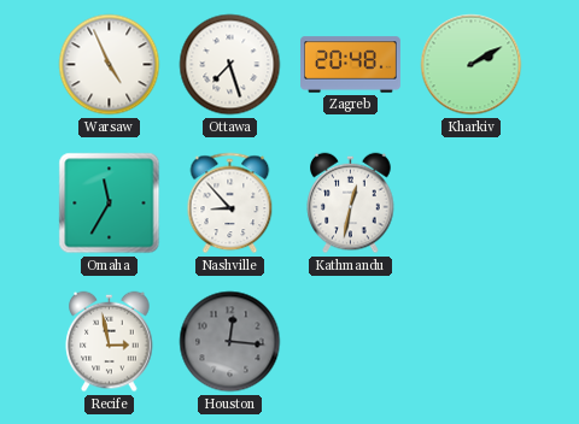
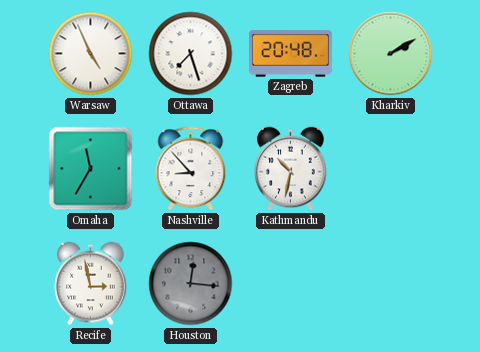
Kathmandu: 12:32 -> 10:32 (291, 169)
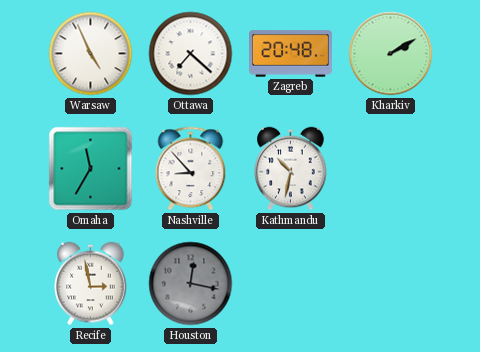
Ottawa: 7:27 -> 7:22 (191, 54)
Houston: 12:16 -> 12:17 (191, 284)
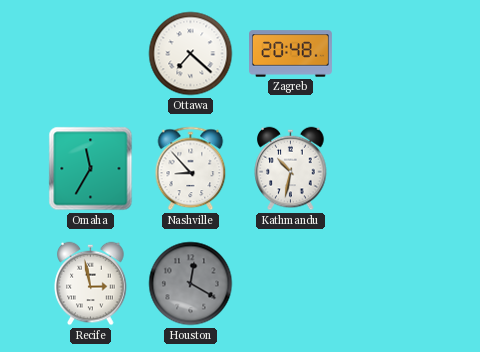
Warsaw: 4:56 -> none (91, 54)
Kharkiv: 2:10 -> none (391, 54)
Houston: 12:17 -> 12:20 (191, 284)
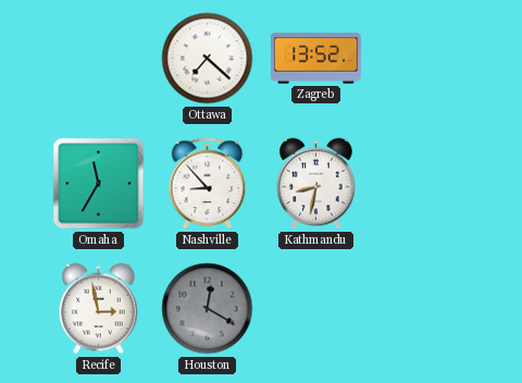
Zagreb: 20:48 -> 13:52 (316, 59)
Kathmandu: 10:32 -> 8:32 (316, 184)
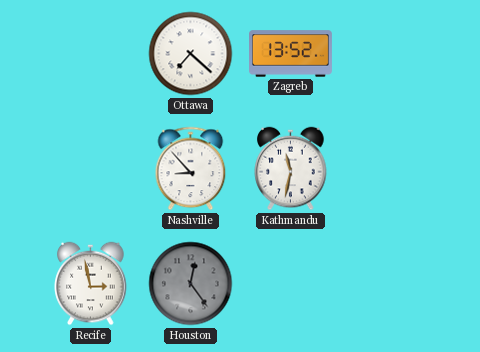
Omaha: 11:35 -> none (99, 184)
Kathmandu: 8:32 -> 11:32 (291, 169)
Houston: 12:20 -> 12:24 (191, 284)
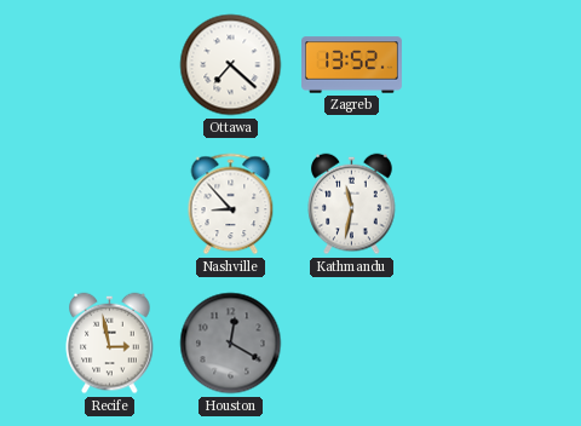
Houston: 12:24 -> 12:20 (231, 344)
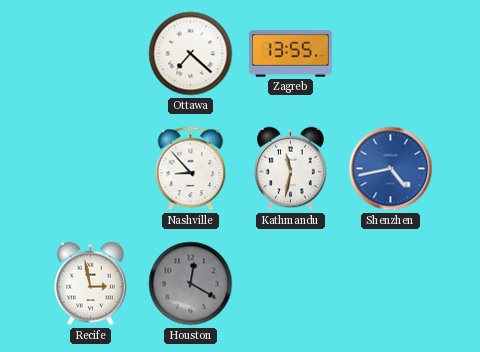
Zagreb: 13:52 -> 13:55 (291, 54)
Shenzhen: none -> 4:43 (391, 169)
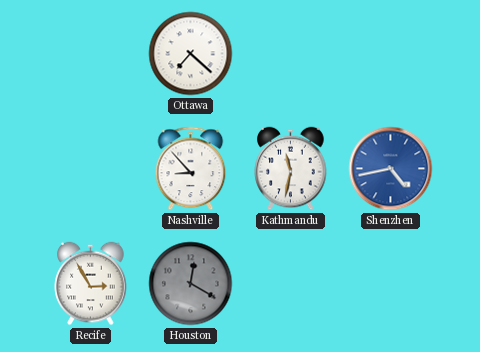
Zagreb: 13:55 -> none (291, 54)
Recife: 2:58 -> 2:55 (91, 284)
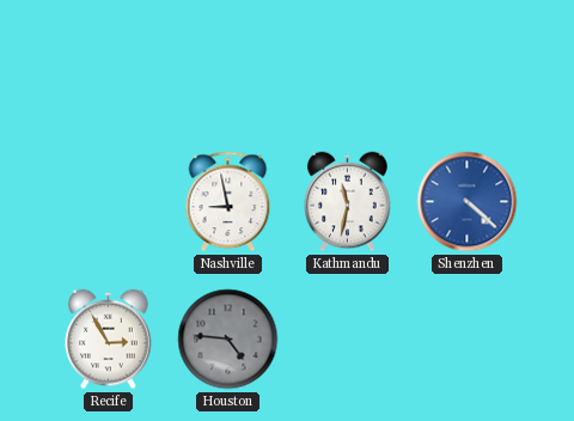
Ottawa: 7:22 -> none (191, 54)
Nashville: 8:53 -> 8:58 (228, 202)
Shenzhen: 4:43 -> 4:22 (468, 202)
Houston: 12:20 -> 4:46 (228, 340)
